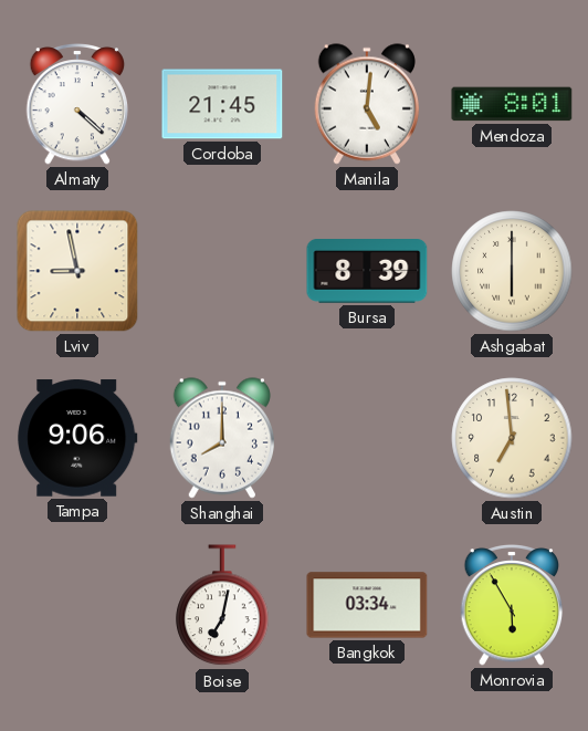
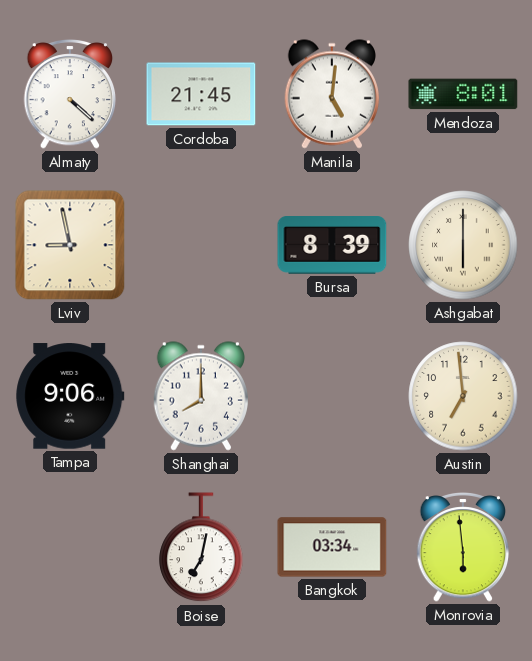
Monrovia: 5:55 -> 5:59 (463, 547)
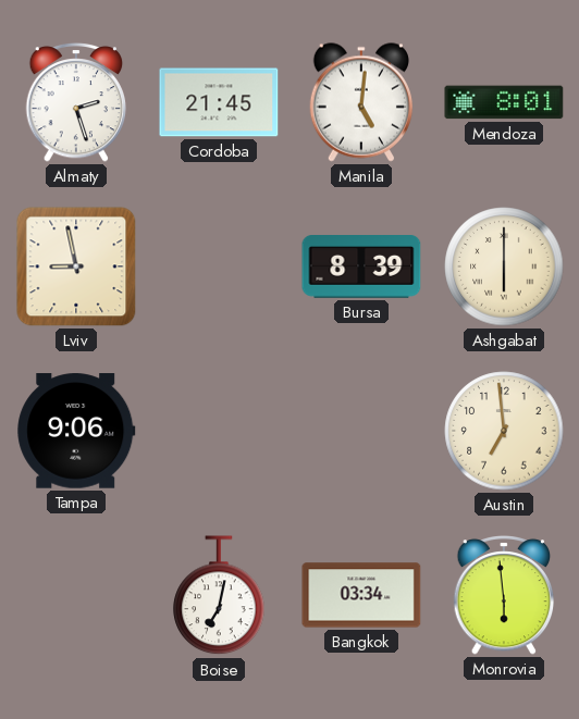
Almaty: 4:22 -> 2:27 (76, 102)
Shanghai: 8:00 -> none (200, 396)
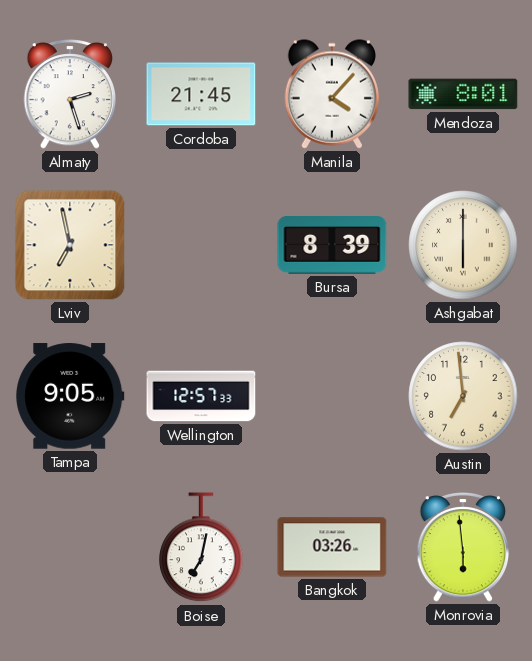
Manila: 5:01 -> 4:07 (331, 94)
Lviv: 8:58 -> 6:58 (70, 245)
Tampa: 9:06 -> 9:05 (70, 396)
Wellington: none -> 12:57 (201, 396)
Bangkok: 03:34 -> 03:26 (332, 547)
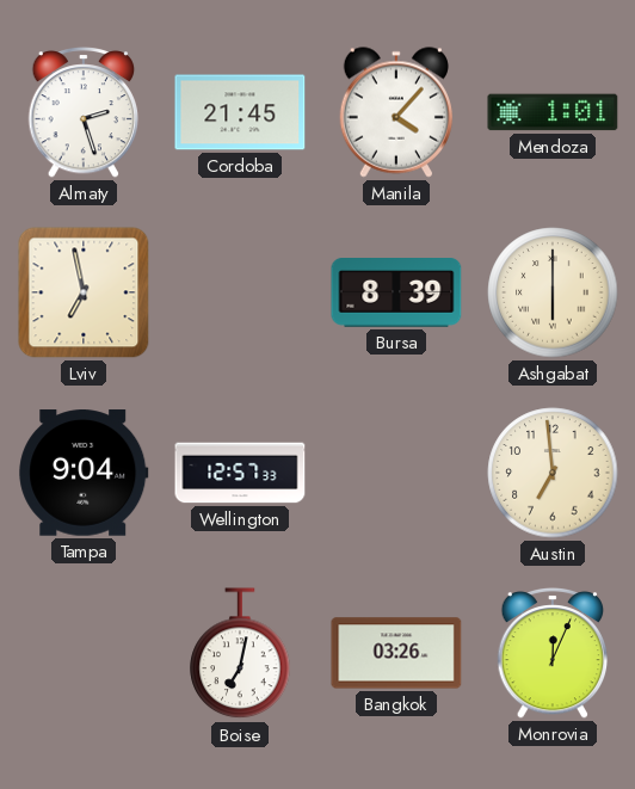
Mendoza: 8:01 -> 1:01 (553, 112)
Tampa: 9:05 -> 9:04 (84, 473)
Monrovia: 5:59 -> 12:04 (553, 653)
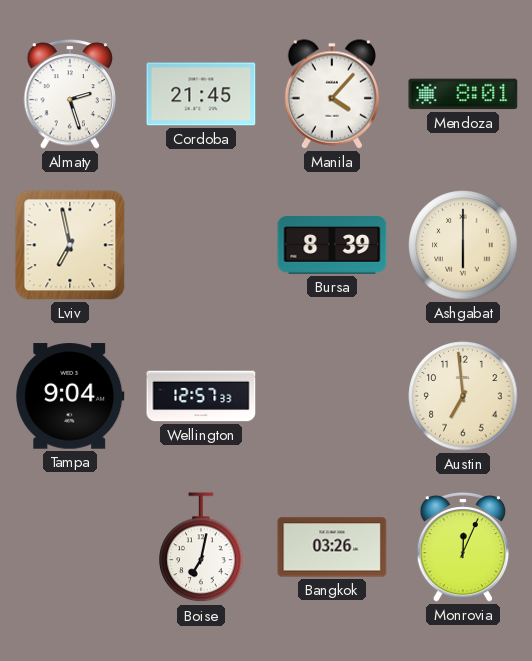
Mendoza: 1:01 -> 8:01 (463, 94)
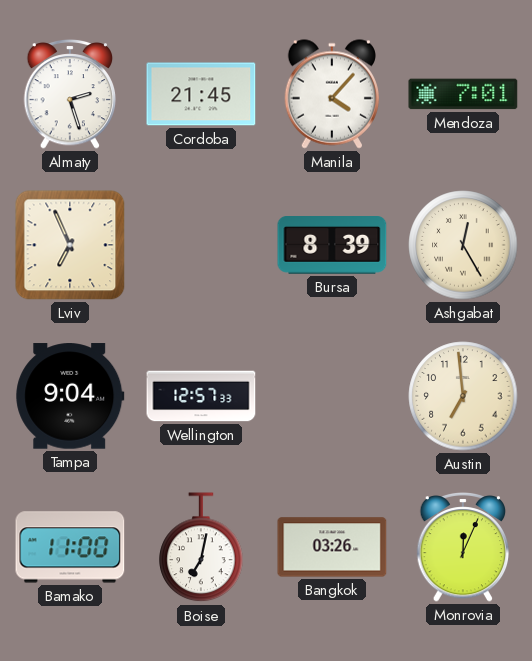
Mendoza: 8:01 -> 7:01 (463, 94)
Lviv: 6:58 -> 6:56 (70, 245)
Ashgabat: 6:00 -> 12:25 (463, 245)
Bamako: none -> 11:00 (70, 547)
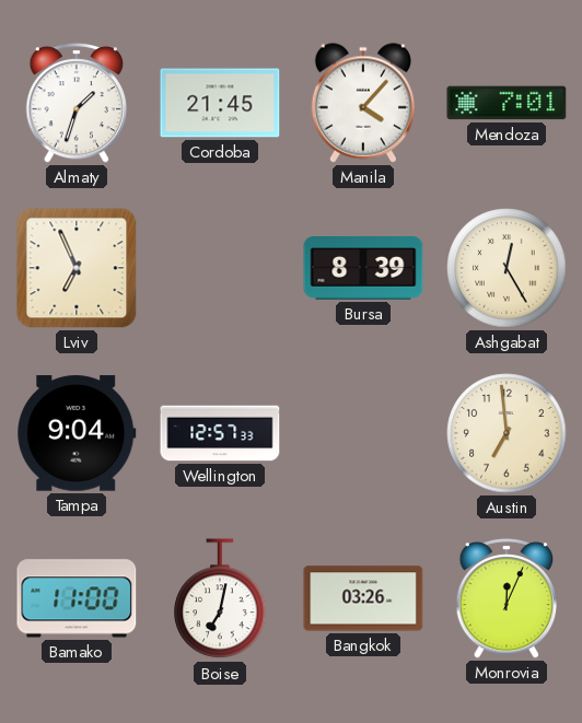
Almaty: 2:27 -> 1:33 (77, 103)
